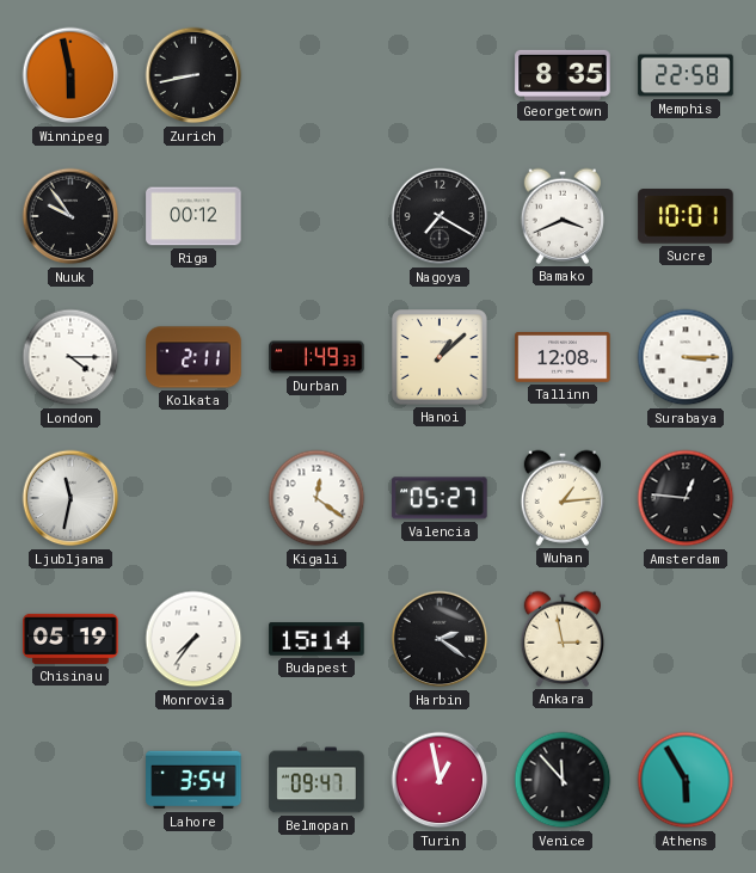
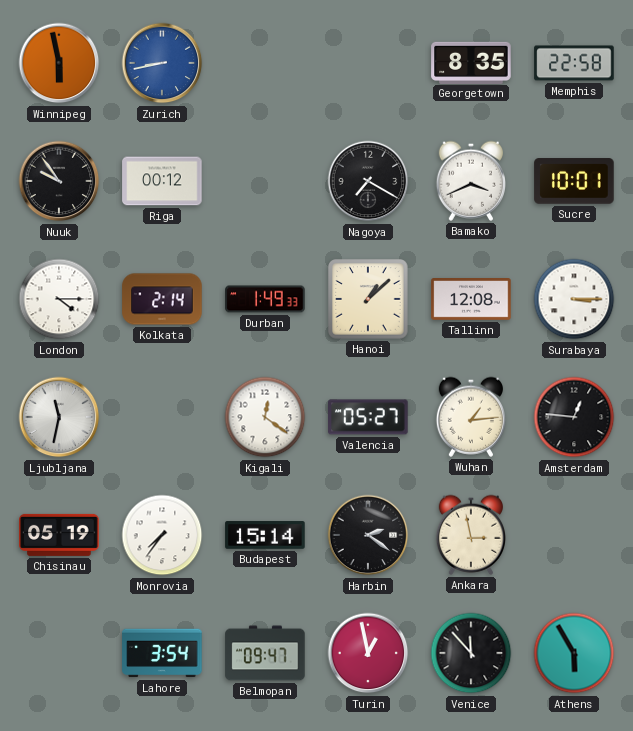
Zurich dial: black -> blue (162, 63)
Kolkata: 2:11 -> 2:14 (162, 299)
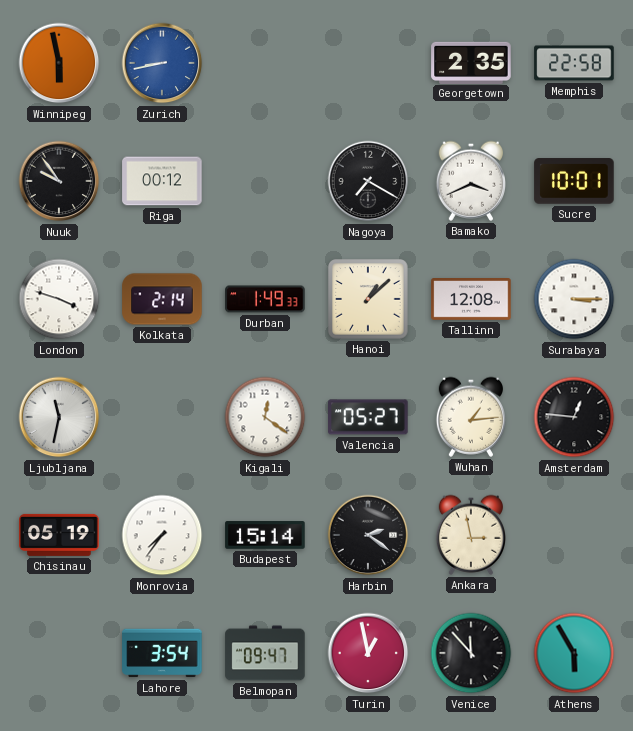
Georgetown: 8:35 -> 2:35 (471, 62)
London: 4:15 -> 3:48 (59, 299)
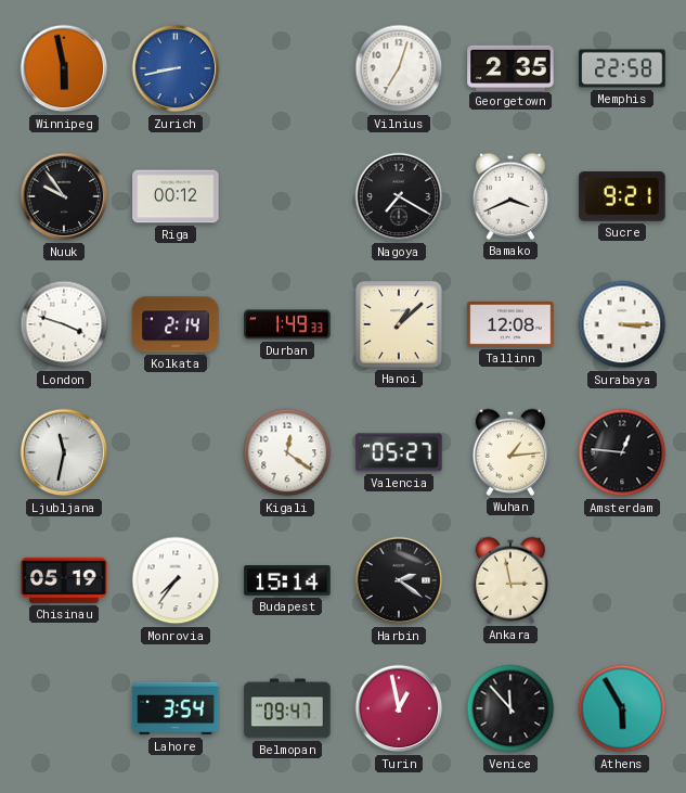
Vilnius: none -> 7:03 (399, 68)
Sucre: 10:01 -> 9:21 (622, 196)
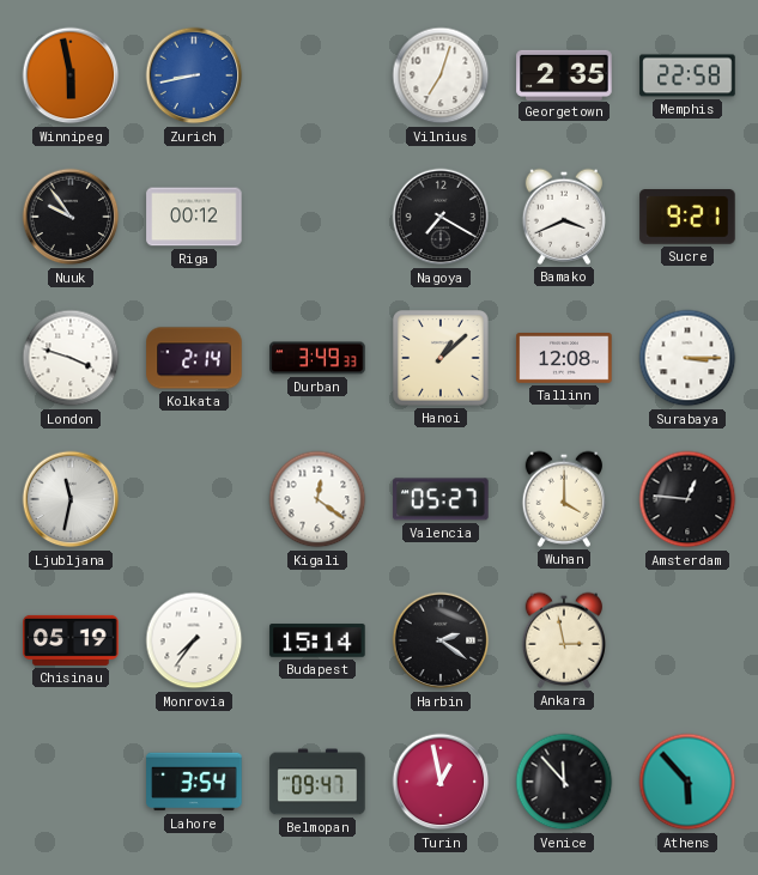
Durban: 1:49 -> 3:49 (317, 358)
Wuhan: 1:14 -> 4:00 (563, 499)
Athens: 5:55 -> 5:53 (687, 782)
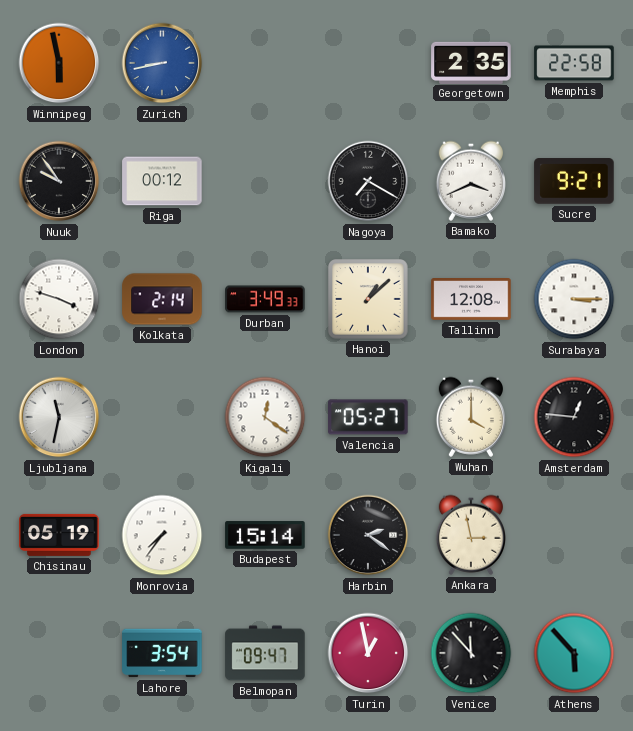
Vilnius: 7:03 -> none (441, 75)
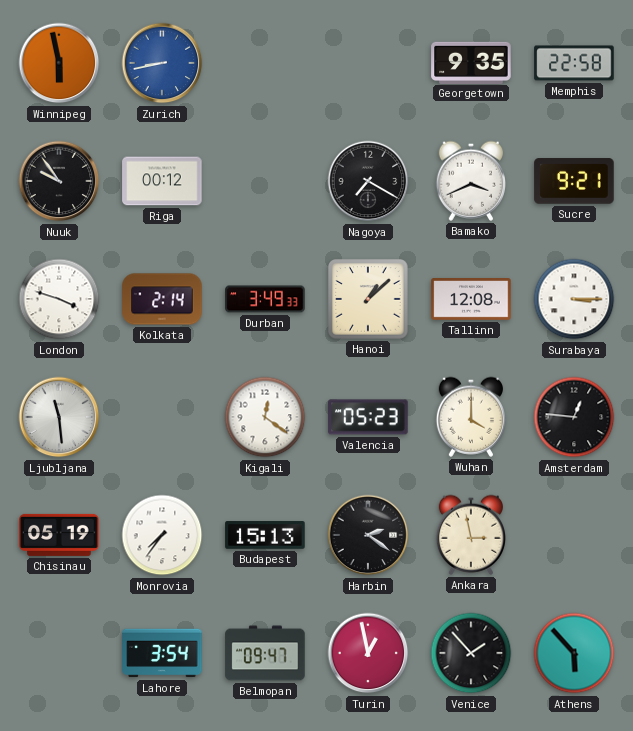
Georgetown: 2:35 -> 9:35 (471, 62)
Ljubljana: 11:32 -> 11:29 (59, 417)
Valencia: 05:27 -> 05:23 (368, 417)
Budapest: 15:14 -> 15:13 (265, 535)
Venice: 11:53 -> 1:53 (471, 653)
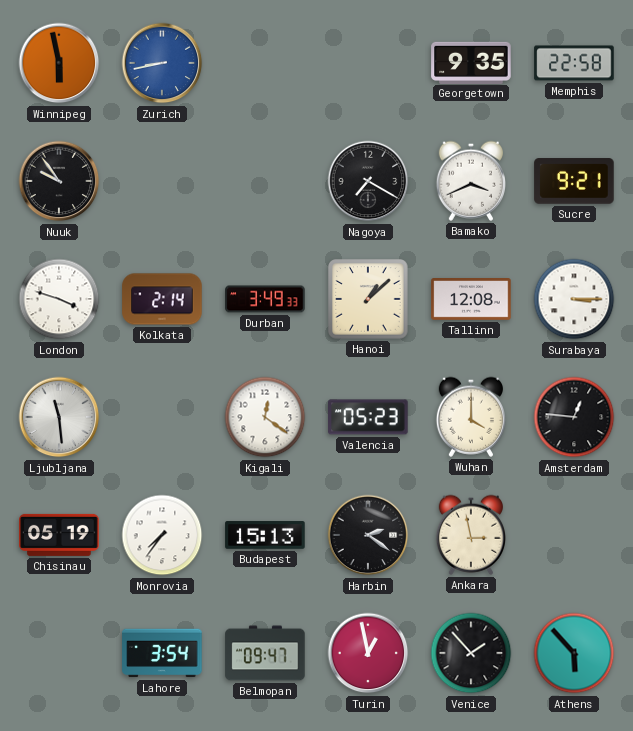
Riga: 00:12 -> none (162, 181)
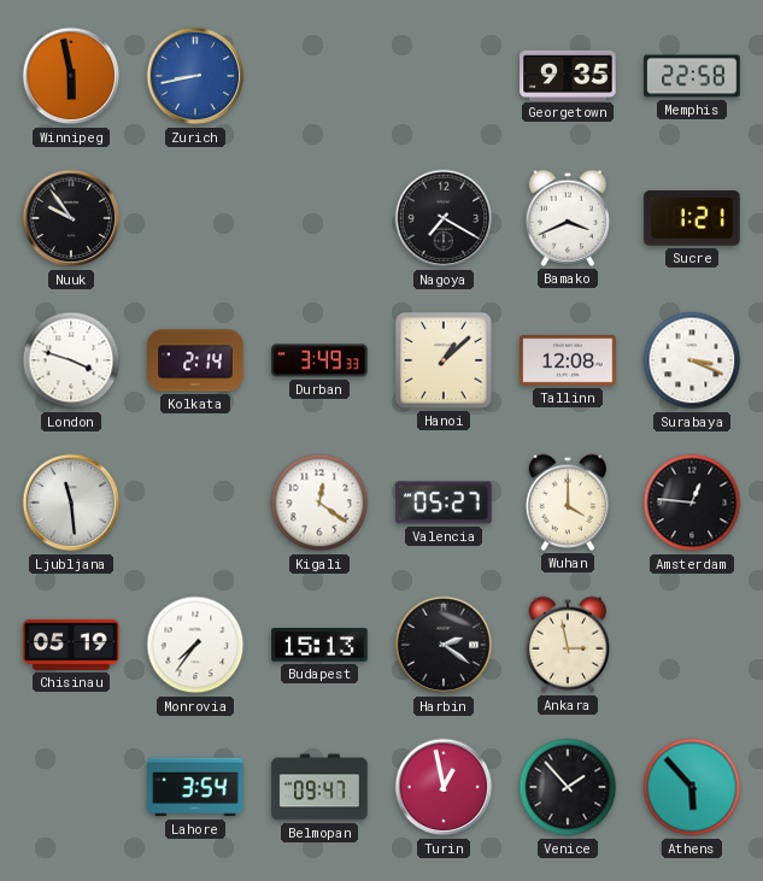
Sucre: 9:21 -> 1:21 (692, 218)
Surabaya: 3:15 -> 3:19 (692, 360)
Valencia: 05:23 -> 05:27 (444, 503)
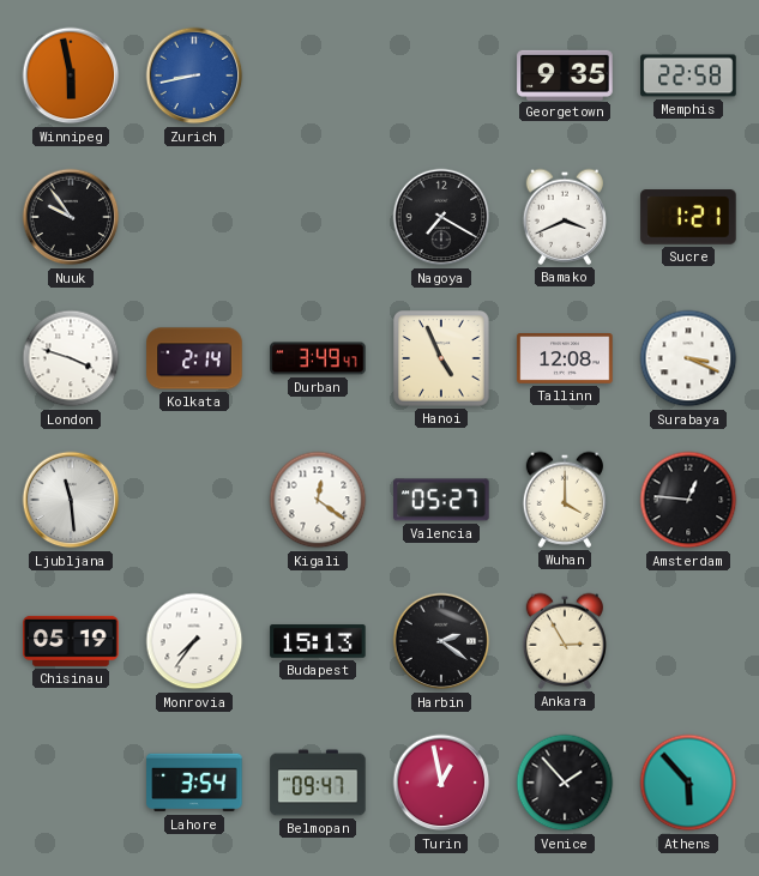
Durban: 3:49:33 -> 3:49:47 (318, 358)
Hanoi: 1:08 -> 4:56 (441, 358)
Ankara: 2:58 -> 2:55 (564, 641)
